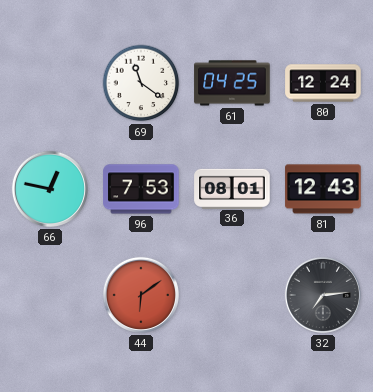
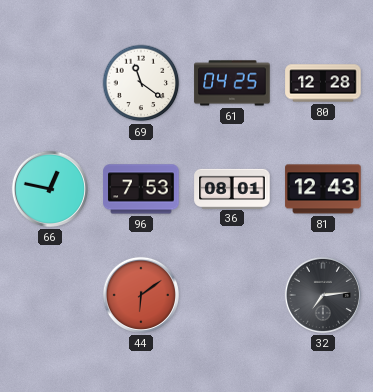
80: 12:24 -> 12:28 (323, 83)
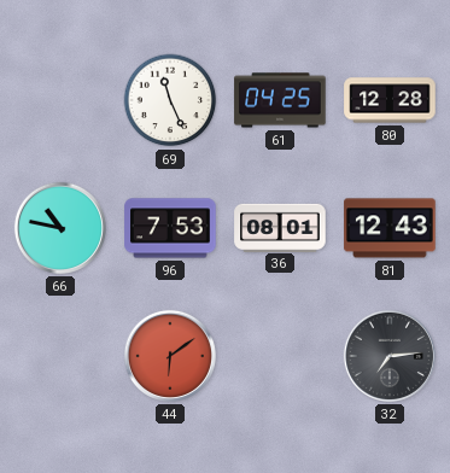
69: 11:21 -> 11:26 (170, 100)
66: 12:47 -> 10:47 (60, 228)
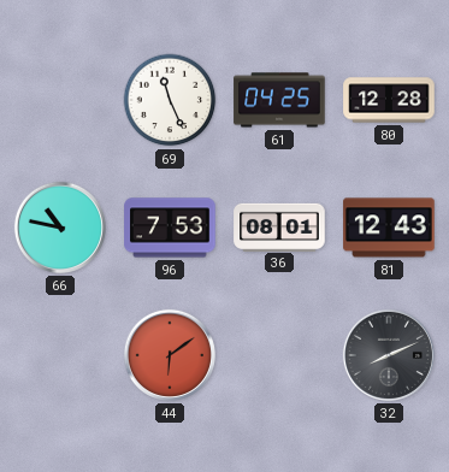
32: 7:14 -> 8:11 (389, 355)
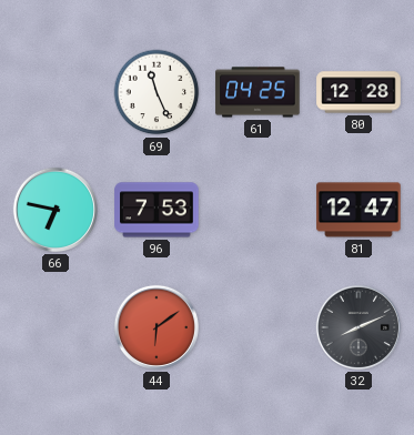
66: 10:47 -> 6:47 (55, 210)
36: 08:01 -> none (279, 226)
81: 12:43 -> 12:47 (359, 210)
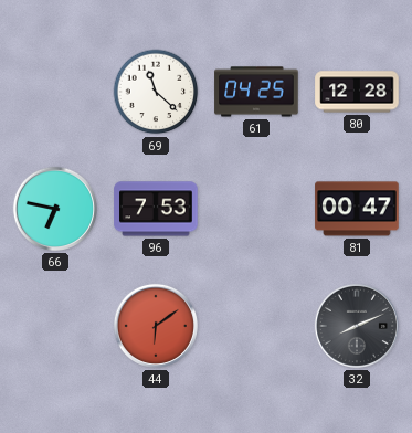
69: 11:26 -> 11:22 (156, 92)
81: 12:47 -> 00:47 (357, 209)
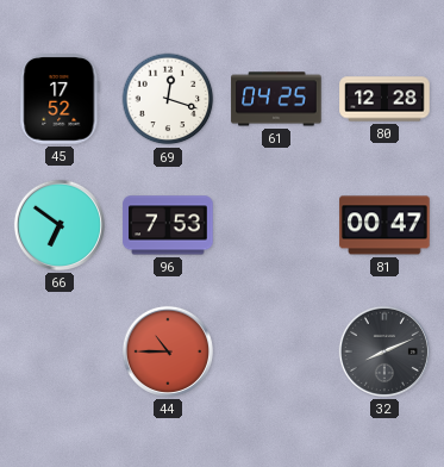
45: none -> 17:52 (60, 99)
69: 11:22 -> 12:18 (168, 99)
66: 6:47 -> 6:51 (60, 225)
44: 6:09 -> 10:45 (168, 351)
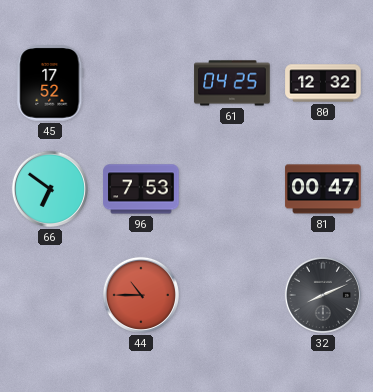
69: 12:18 -> none (168, 99)
80: 12:28 -> 12:32 (323, 83)
